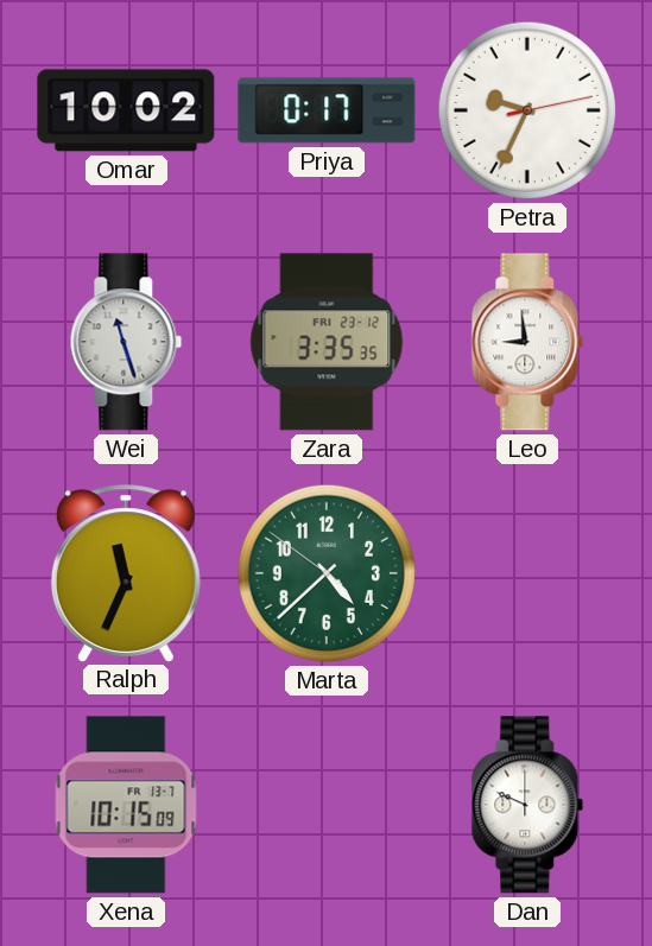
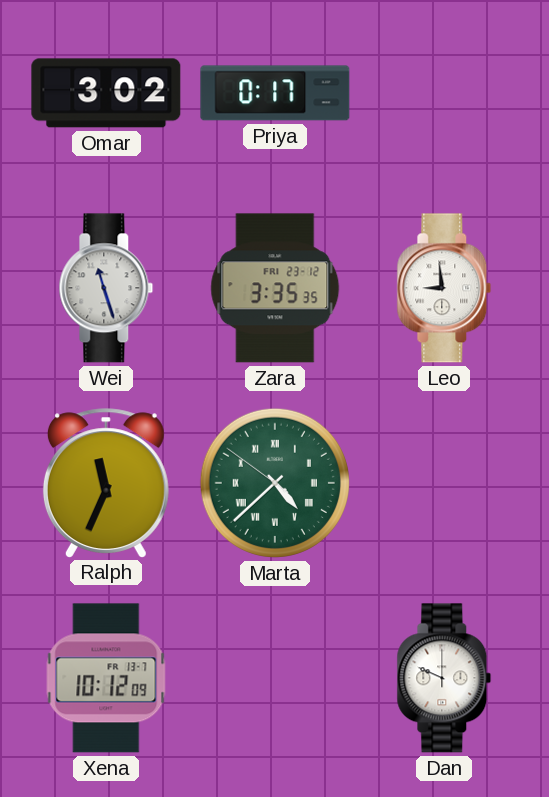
Omar: 10:02 -> 3:02 (106, 93)
Petra: 9:34 -> none (527, 110)
Marta numerals: Arabic -> Roman (275, 483)
Xena: 10:15 -> 10:12 (106, 678)
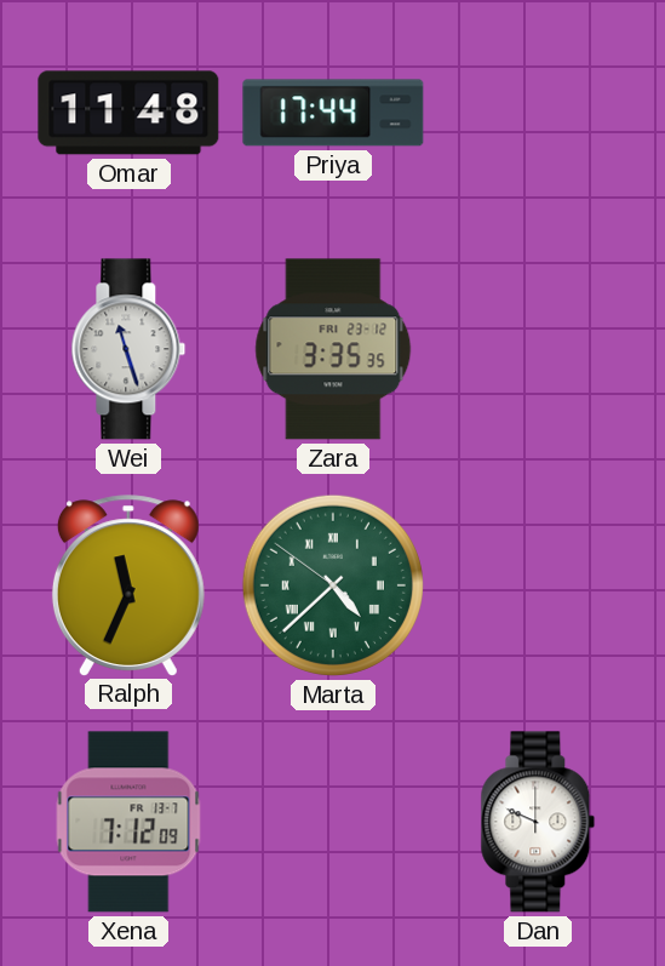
Omar: 3:02 -> 11:48 (128, 113)
Priya: 0:17 -> 17:44 (333, 113)
Leo: 8:59 -> none (444, 288)
Xena: 10:12 -> 7:12 (128, 822)
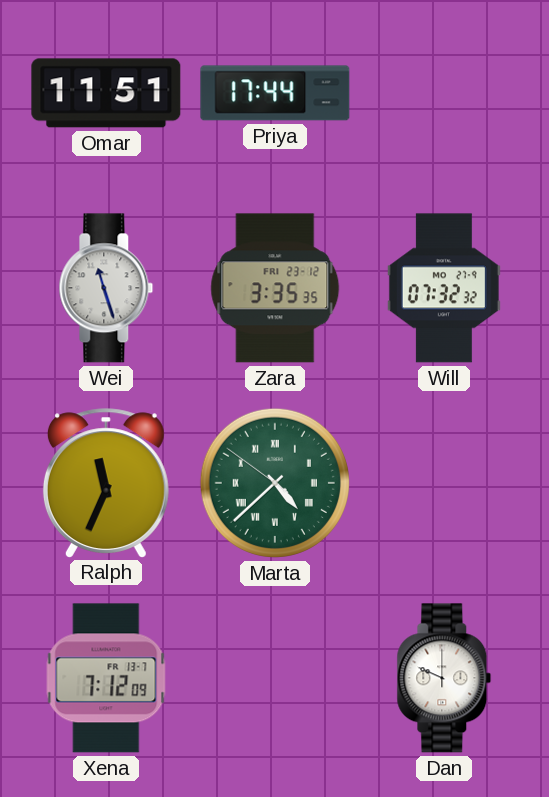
Omar: 11:48 -> 11:51 (106, 93)
Will: none -> 07:32 (444, 288)
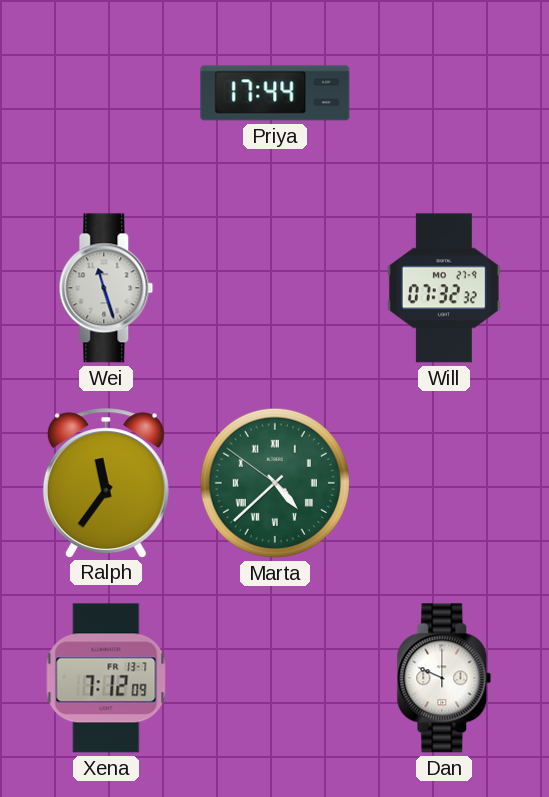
Omar: 11:51 -> none (106, 93)
Zara: 3:35 -> none (275, 288)
Ralph: 11:34 -> 11:36 (106, 483)
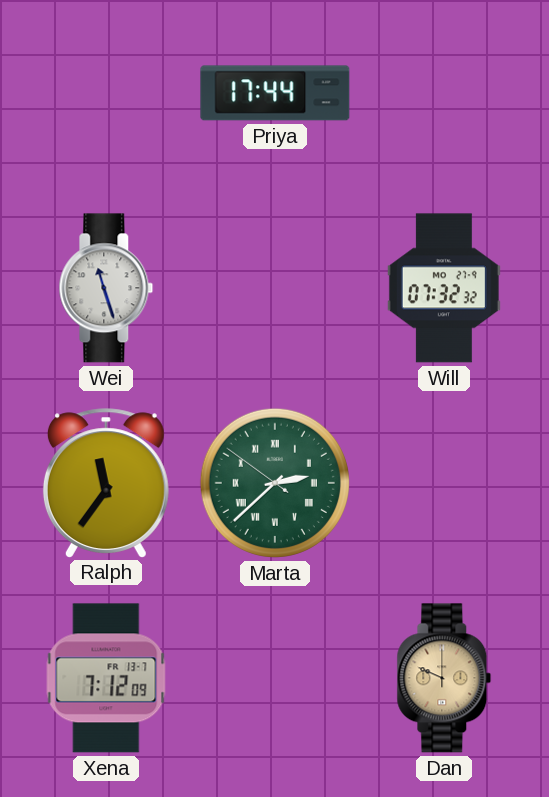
Marta: 4:37 -> 2:37 (275, 483)
Dan dial: white -> champagne (444, 678)
